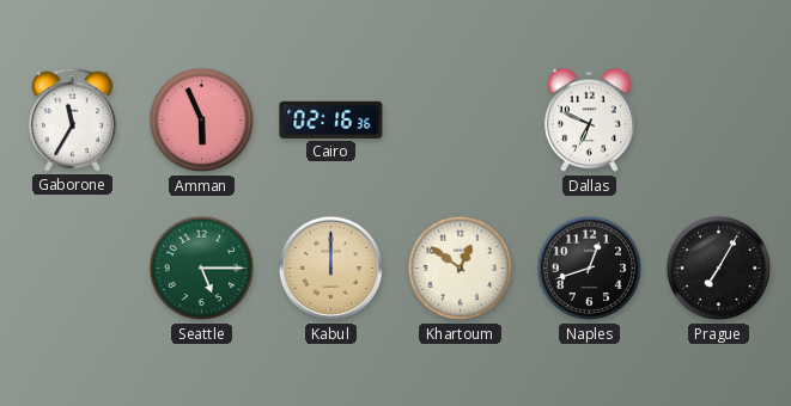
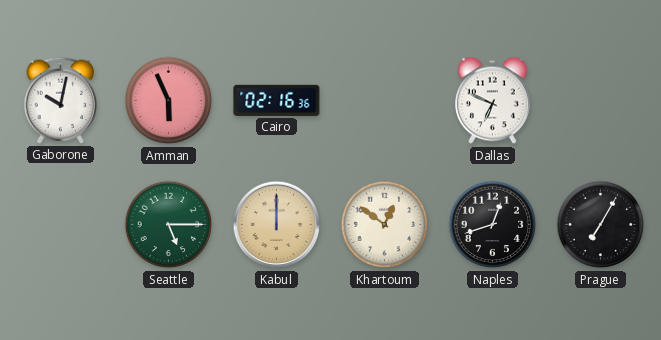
Gaborone: 11:35 -> 10:02 (61, 100)
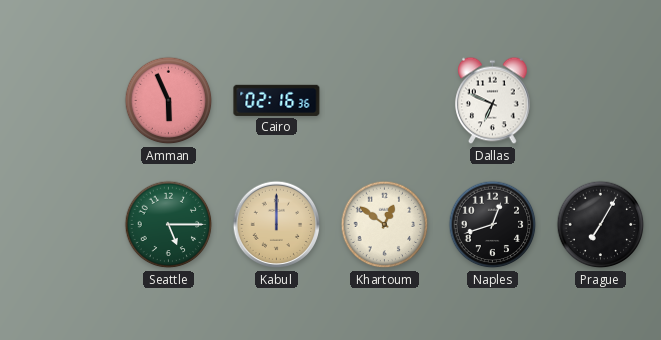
Gaborone: 10:02 -> none (61, 100)
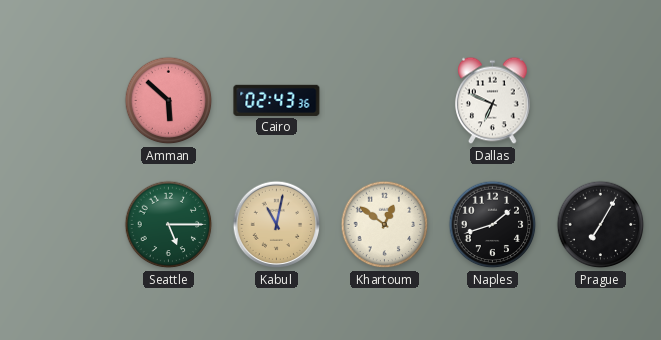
Amman: 5:56 -> 5:52 (169, 101)
Cairo: 02:16 -> 02:43 (277, 100)
Kabul: 12:00 -> 11:02 (277, 225)
Naples: 12:42 -> 1:42 (493, 225)
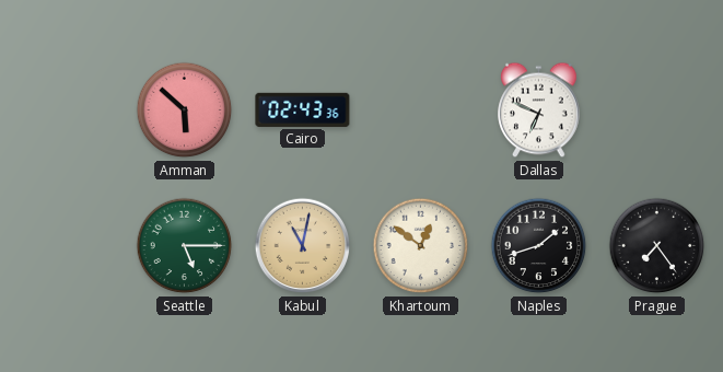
Prague: 7:05 -> 7:24 (657, 246)
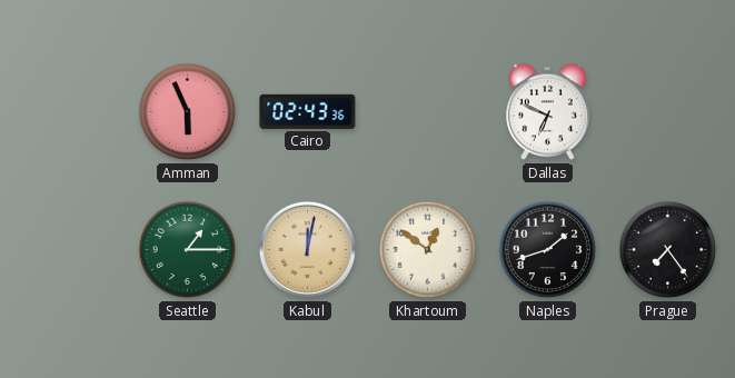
Amman: 5:52 -> 5:56 (188, 112)
Seattle: 5:15 -> 1:15 (188, 250)
Kabul: 11:02 -> 12:02 (308, 250)
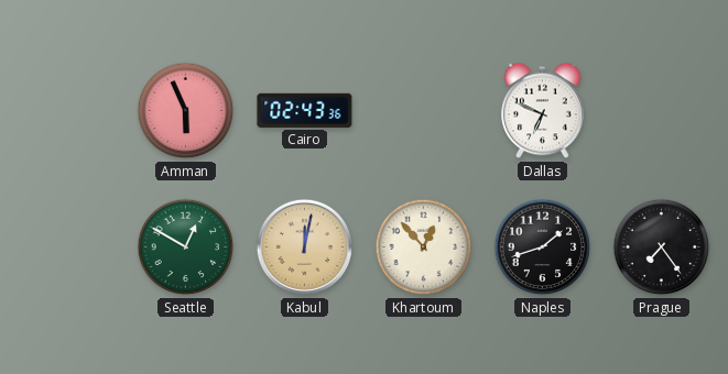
Seattle: 1:15 -> 12:50 (186, 248)
Khartoum: 12:51 -> 12:53 (424, 248)
